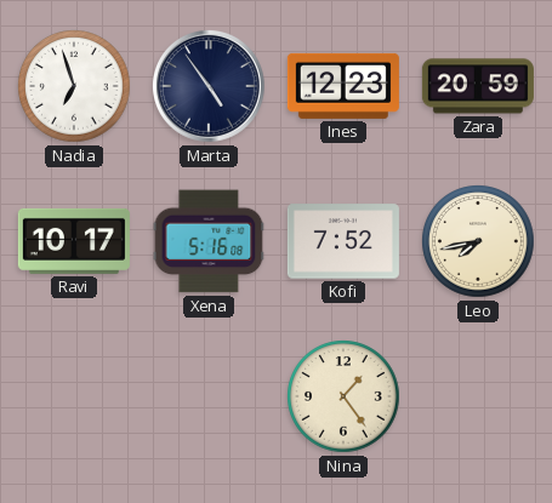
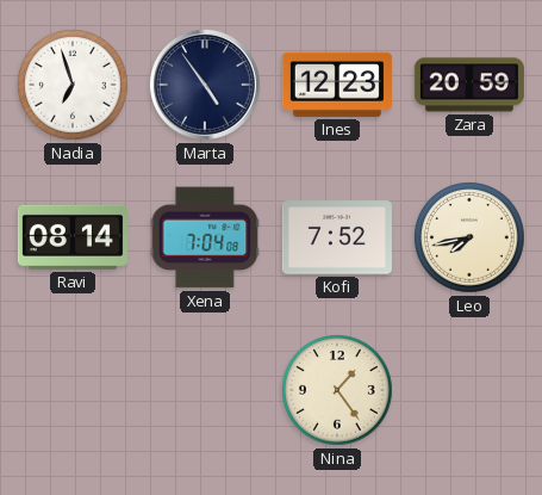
Ravi: 10:17 -> 08:14 (73, 237)
Xena: 5:16 -> 7:04 (205, 237)
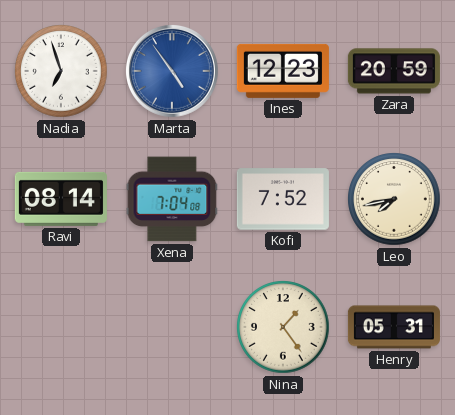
Marta dial: navy -> blue (172, 71)
Henry: none -> 05:31 (394, 327)
